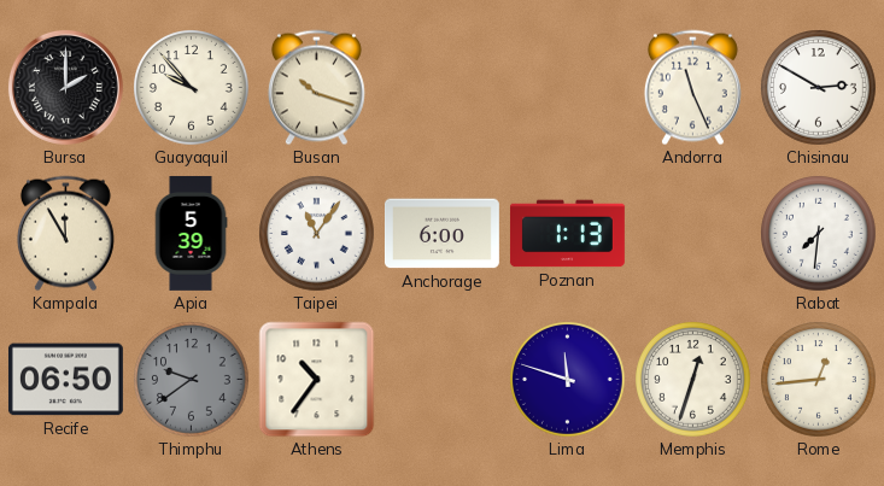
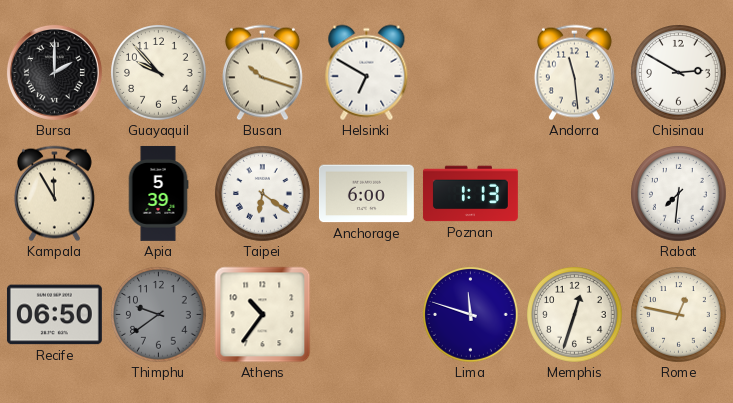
Helsinki: none -> 6:50 (367, 73)
Andorra: 11:26 -> 11:29 (574, 73)
Taipei: 11:06 -> 6:21 (263, 194)
Rome: 12:44 -> 12:47 (679, 315)
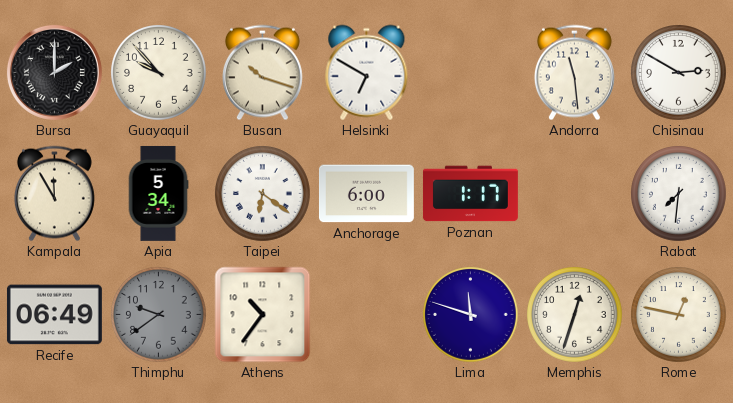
Apia: 5:39 -> 5:34 (158, 193)
Poznan: 1:13 -> 1:17 (470, 194)
Recife: 06:50 -> 06:49 (54, 315)
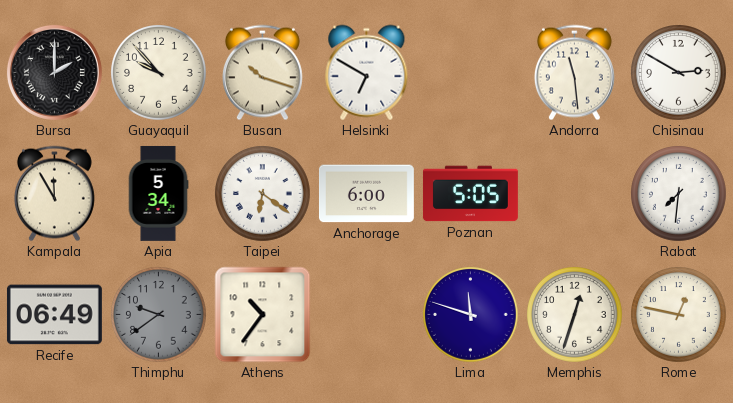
Poznan: 1:17 -> 5:05 (470, 194)
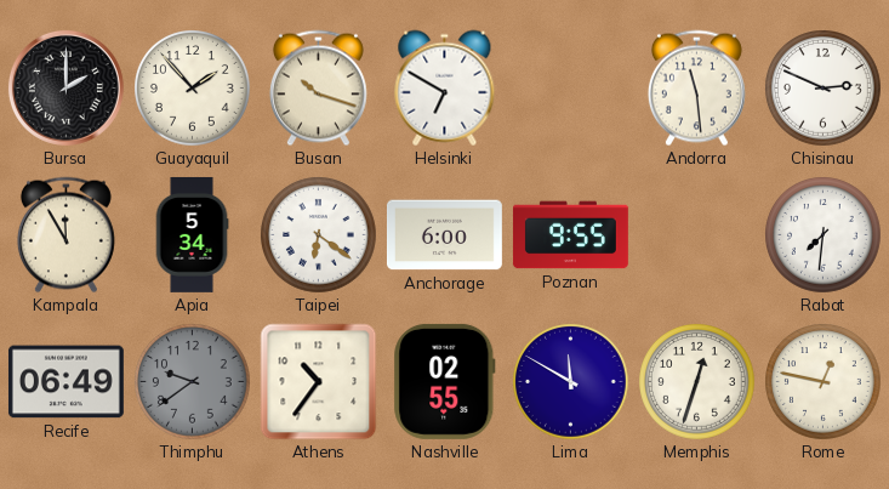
Guayaquil: 9:53 -> 1:53 (193, 89)
Chisinau: 2:50 -> 2:49 (824, 89)
Poznan: 5:05 -> 9:55 (570, 235)
Nashville: none -> 02:55 (445, 381)
Lima: 11:48 -> 11:50 (571, 382)
